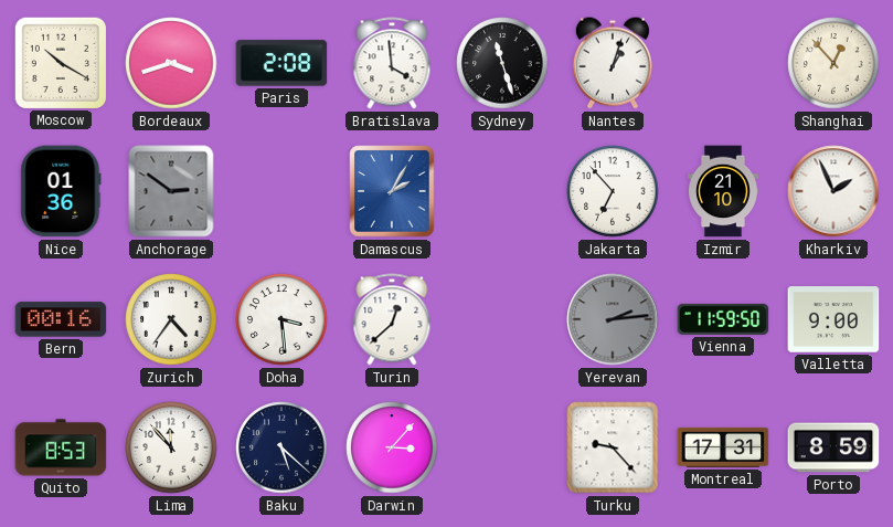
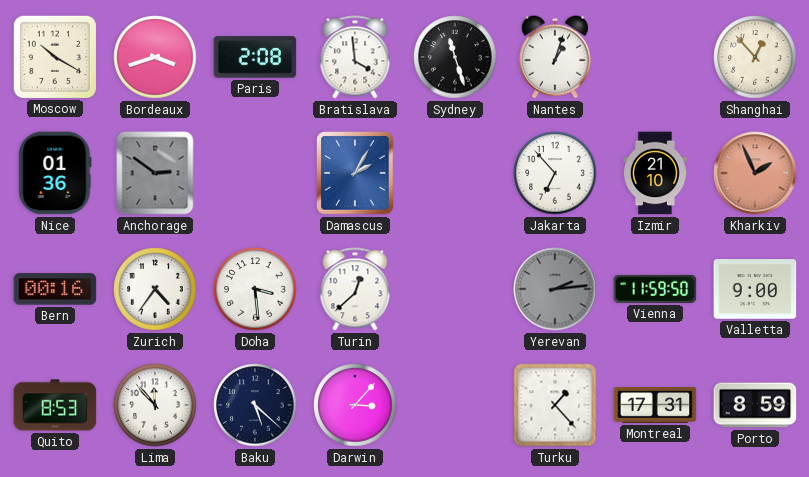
Kharkiv dial: white -> salmon (755, 173)
Turku: 9:23 -> 1:23 (555, 405)
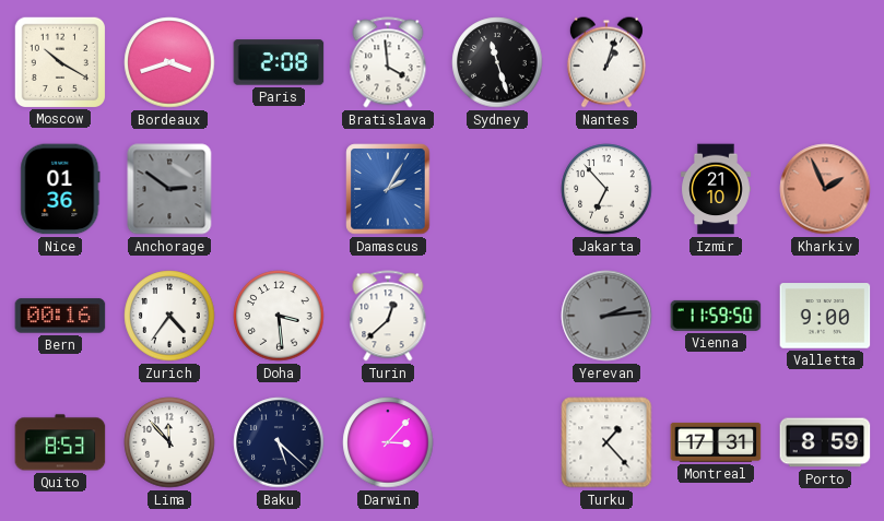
Shanghai: 12:53 -> none (755, 57)
